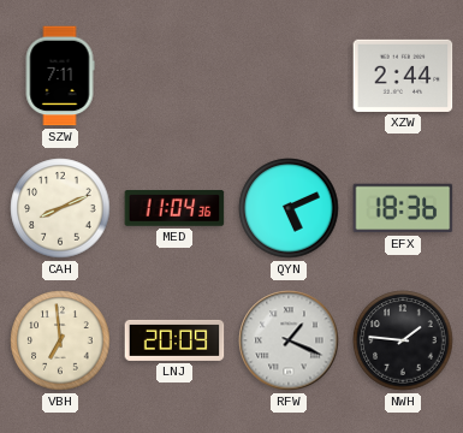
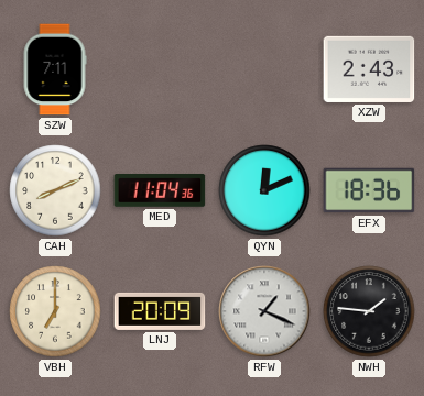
XZW: 2:44 -> 2:43 (369, 69)
QYN: 5:11 -> 12:11 (264, 190)
VBH: 6:59 -> 7:00 (55, 311)
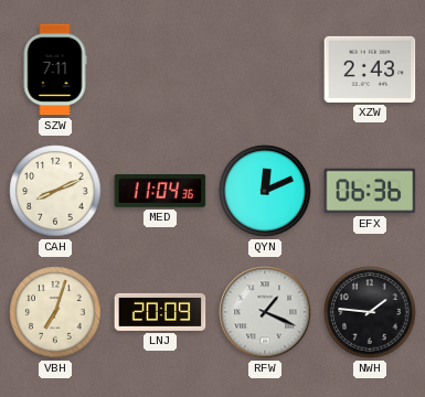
EFX: 18:36 -> 06:36 (370, 191)
VBH: 7:00 -> 7:03 (55, 312)
